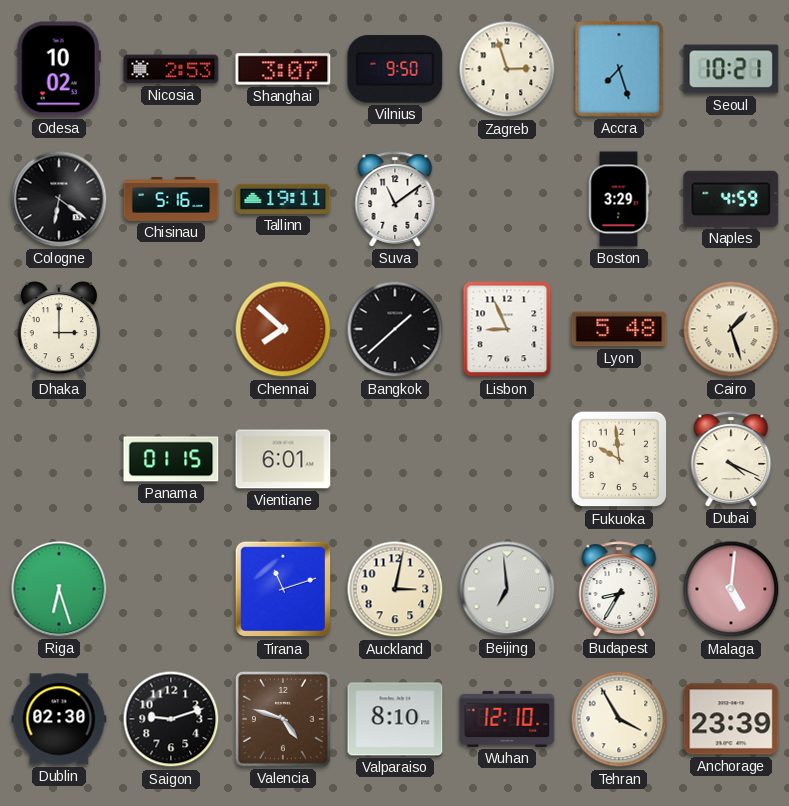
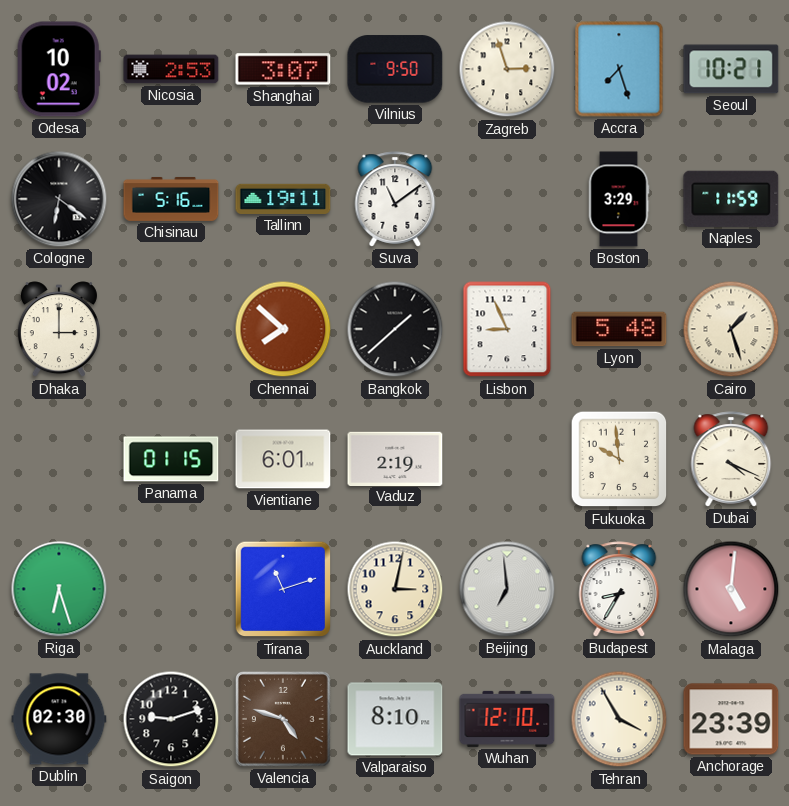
Naples: 4:59 -> 11:59 (731, 199)
Vaduz: none -> 2:19 (395, 458)
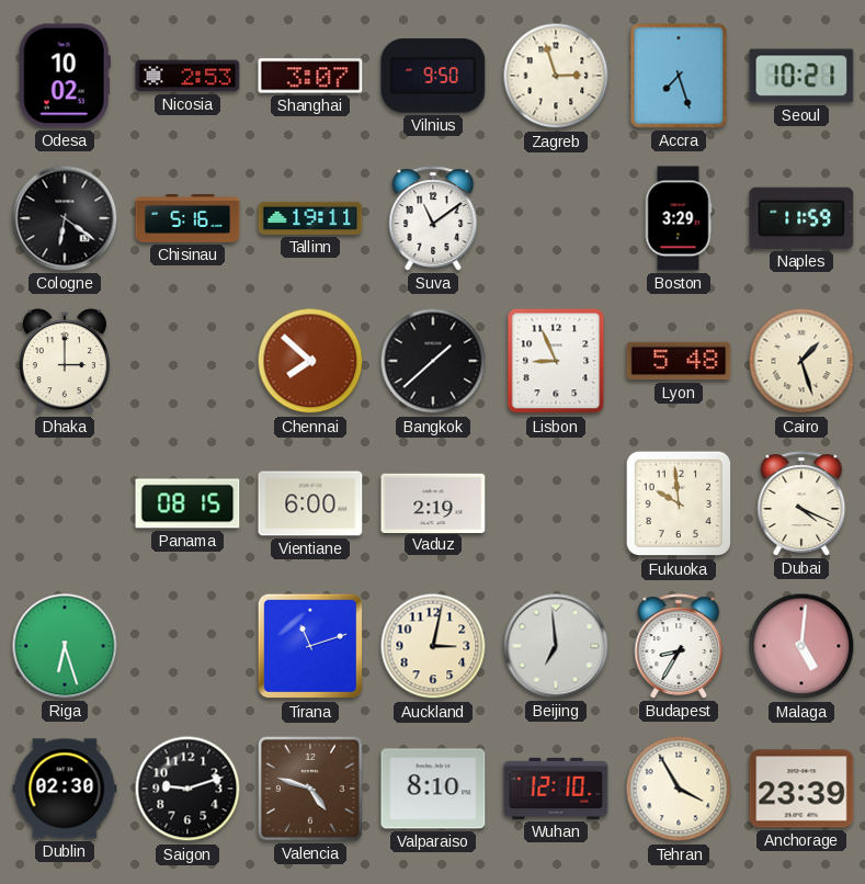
Panama: 01:15 -> 08:15 (187, 503)
Vientiane: 6:01 -> 6:00 (310, 503)
